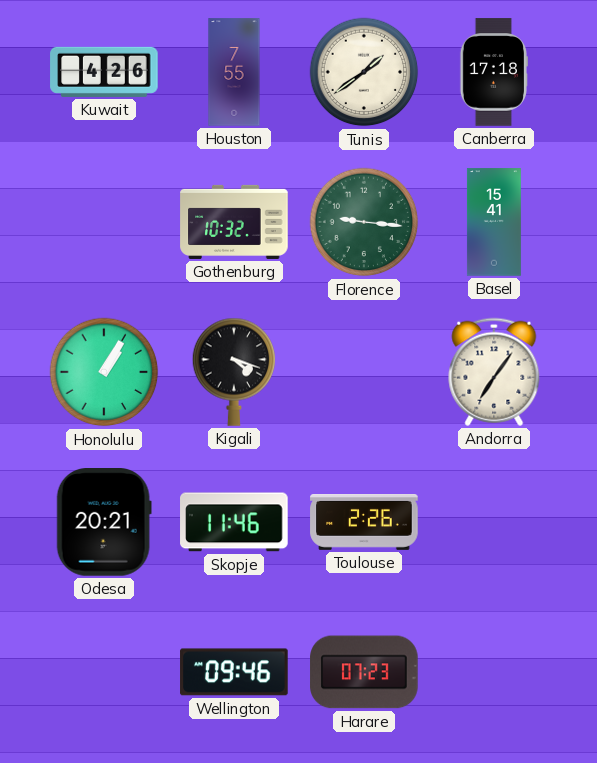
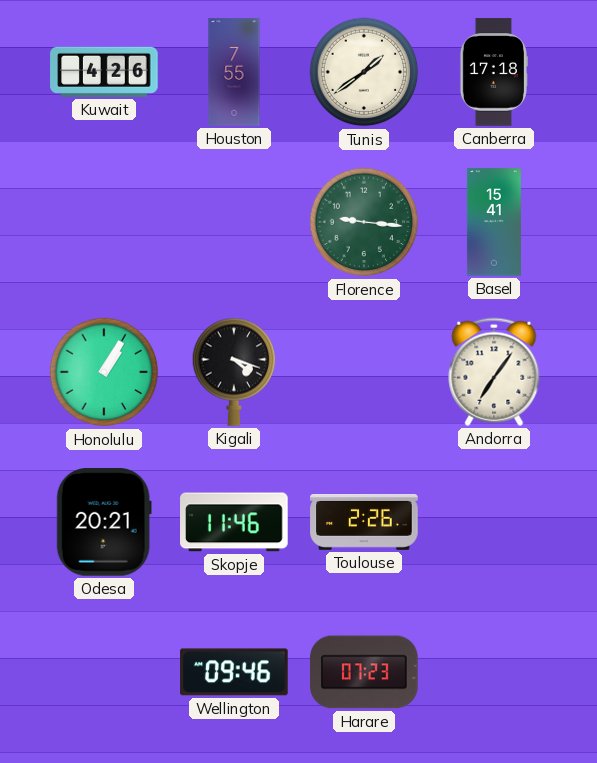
Gothenburg: 10:32 -> none (234, 222)
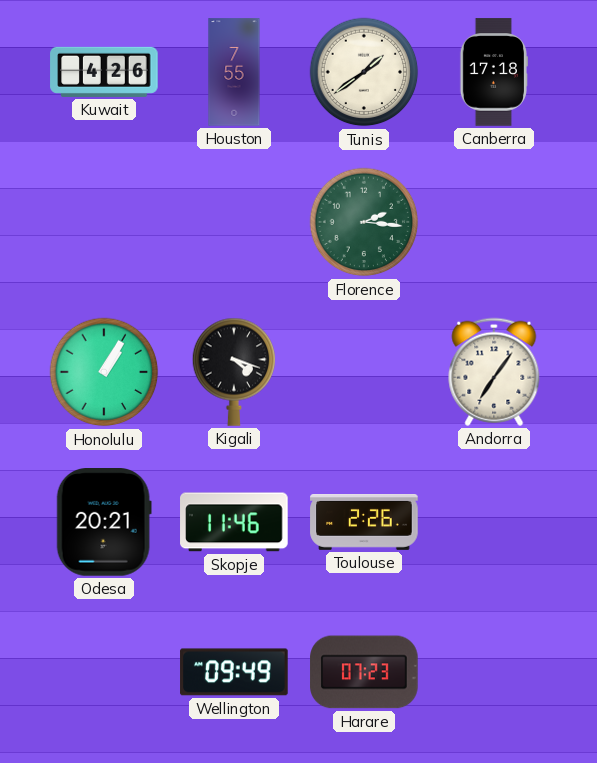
Florence: 9:16 -> 2:16 (364, 222)
Basel: 15:41 -> none (494, 222)
Wellington: 09:46 -> 09:49 (234, 672)
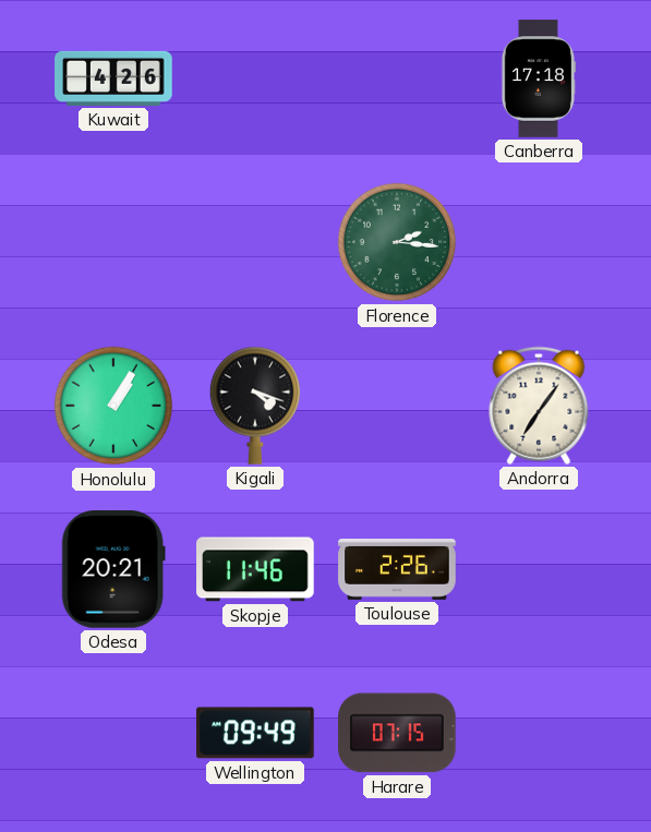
Houston: 7:55 -> none (234, 72)
Tunis: 1:39 -> none (364, 72)
Harare: 07:23 -> 07:15 (397, 733)
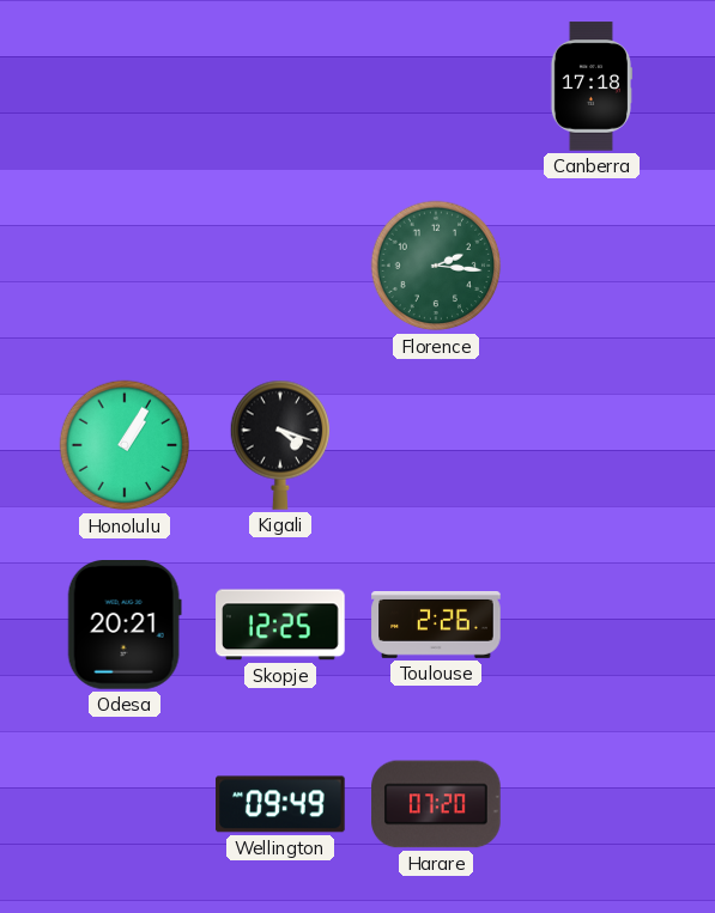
Kuwait: 4:26 -> none (113, 79)
Andorra: 7:06 -> none (539, 406)
Skopje: 11:46 -> 12:25 (280, 625)
Harare: 07:15 -> 07:20 (436, 804)
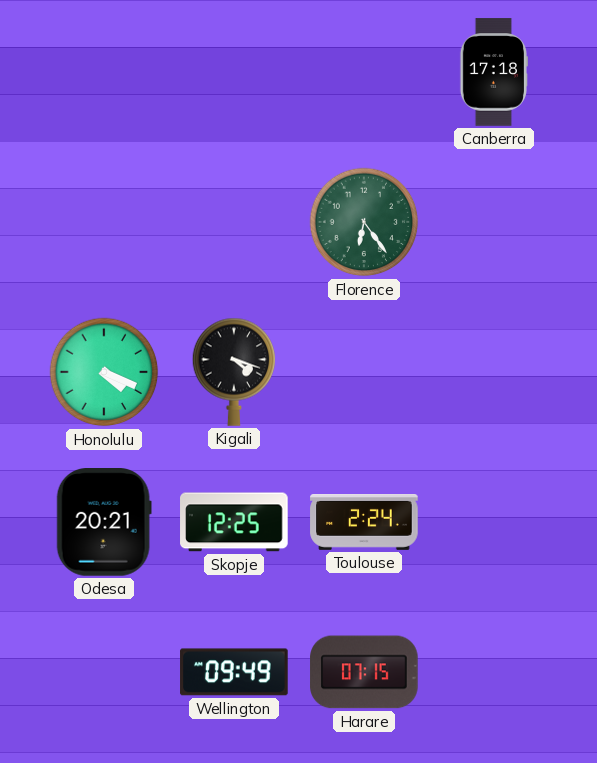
Florence: 2:16 -> 6:24 (364, 222)
Honolulu: 1:05 -> 4:19 (104, 372)
Toulouse: 2:26 -> 2:24 (364, 523)
Harare: 07:20 -> 07:15 (364, 672)
